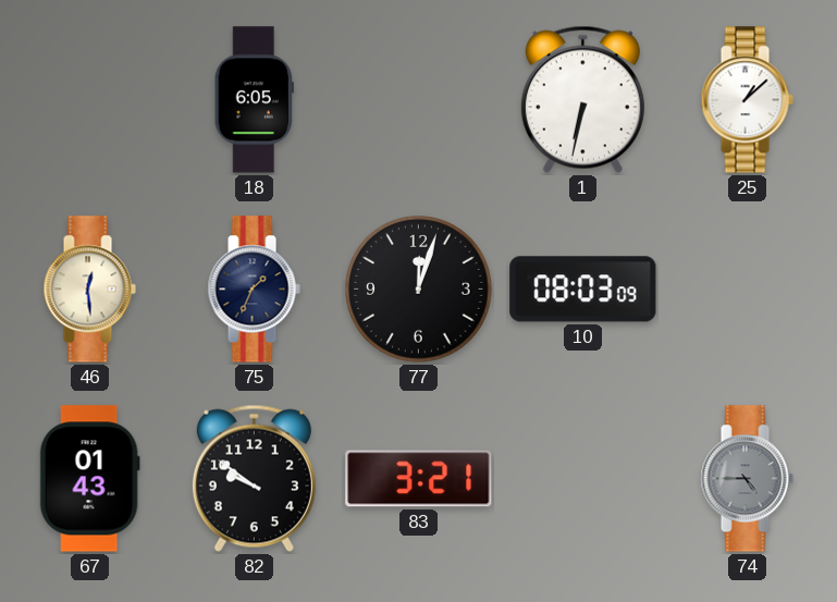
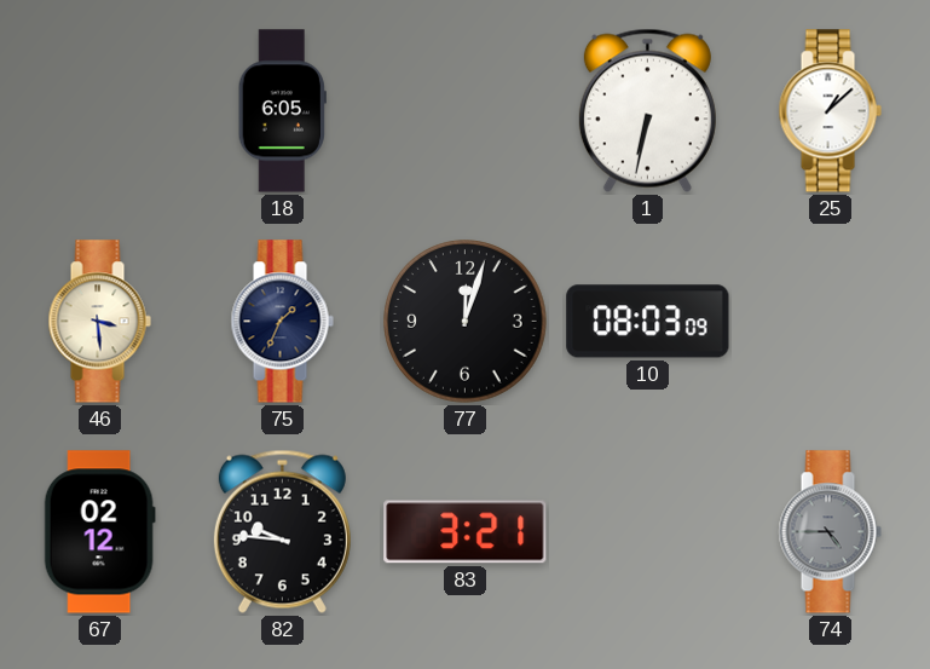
46: 12:29 -> 3:29 (99, 322)
67: 01:43 -> 02:12 (99, 532)
82: 9:51 -> 9:46 (282, 531)
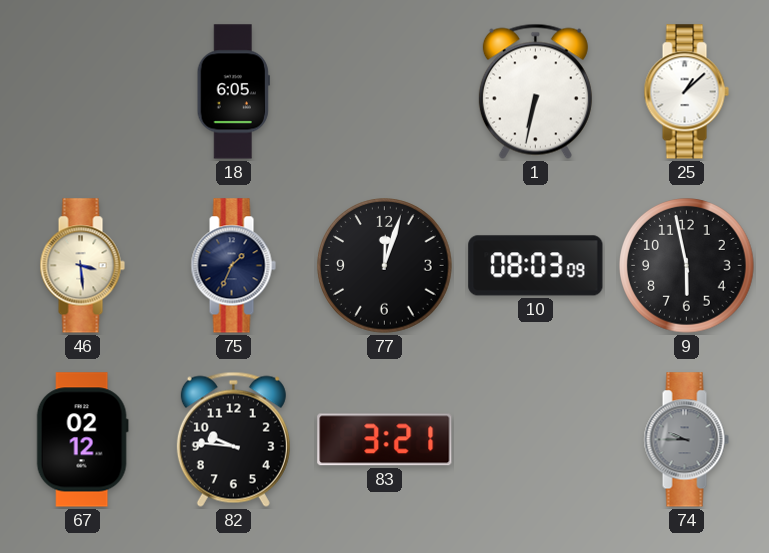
9: none -> 5:58 (687, 266)
74: 4:45 -> 9:45 (686, 440)
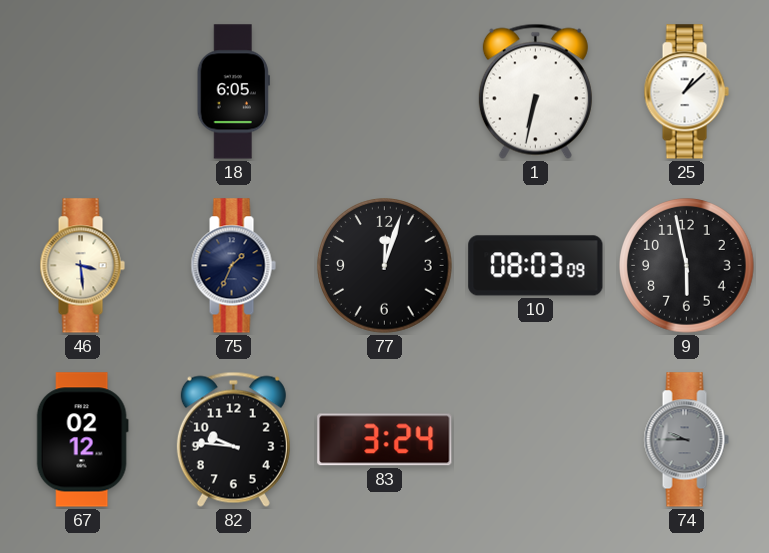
83: 3:21 -> 3:24 (385, 440)
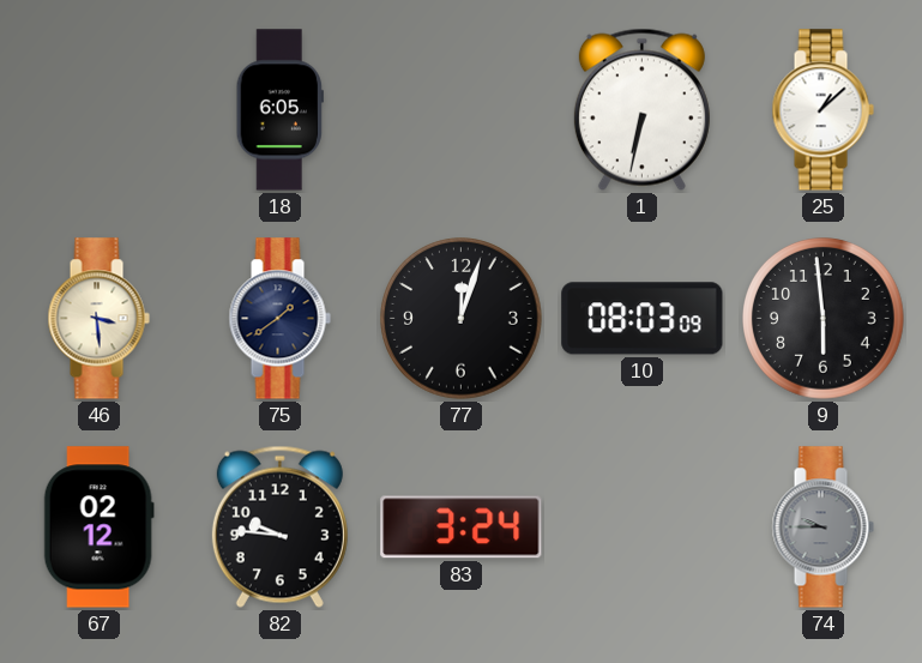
75: 1:34 -> 1:39 (279, 319)
9: 5:58 -> 5:59 (824, 319)
